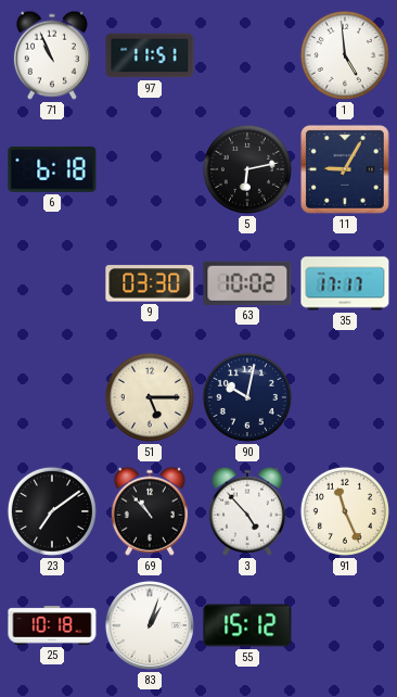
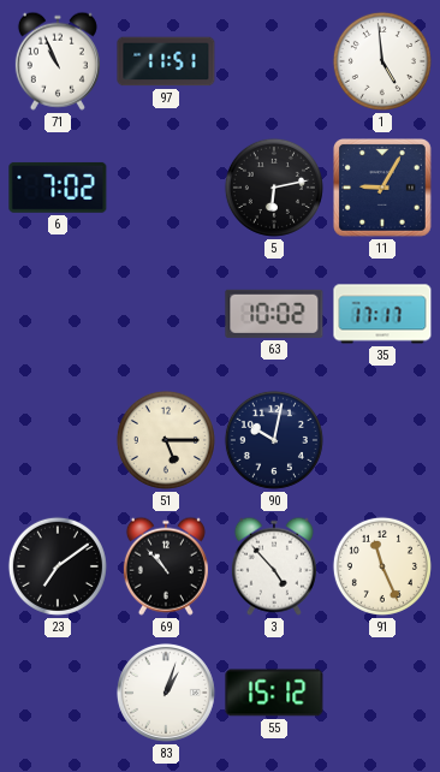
6: 6:18 -> 7:02 (58, 188)
9: 03:30 -> none (150, 283)
25: 10:18 -> none (52, 625)
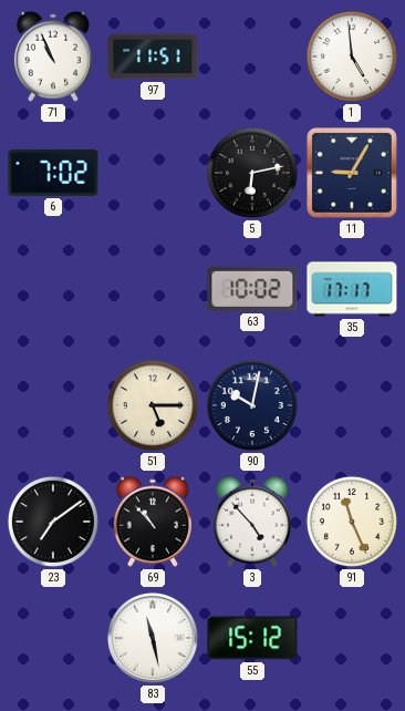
83: 1:03 -> 11:28 (153, 638)
